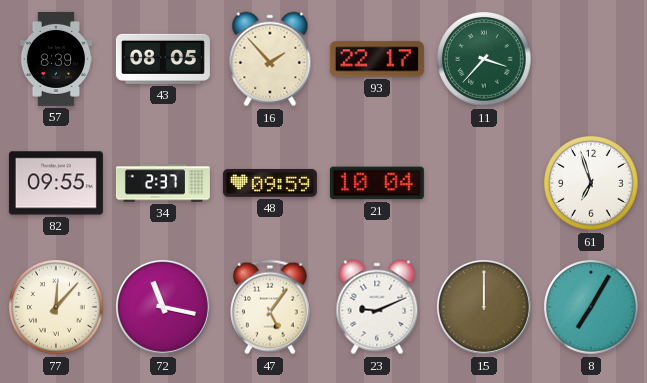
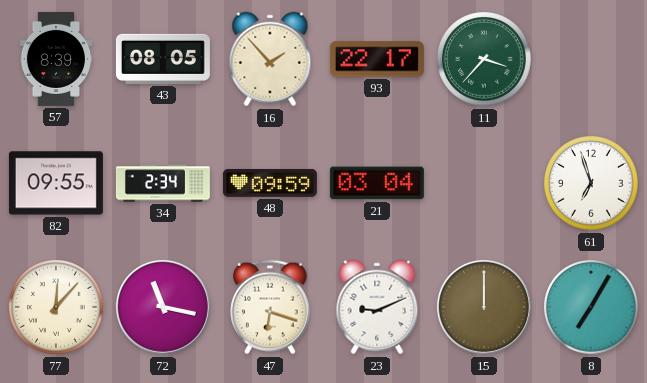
34: 2:37 -> 2:34 (163, 183)
21: 10:04 -> 03:04 (377, 183)
47: 5:06 -> 6:18 (271, 307)
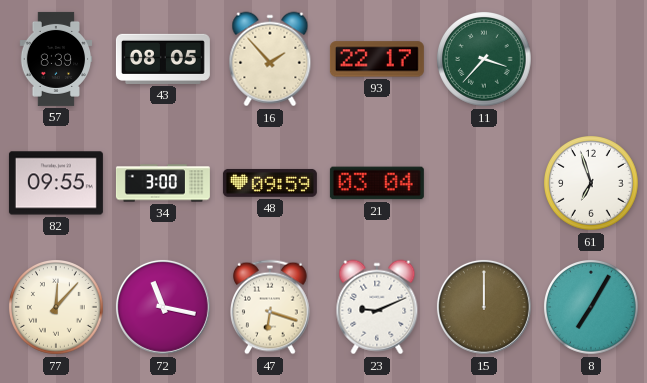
34: 2:34 -> 3:00 (163, 183)
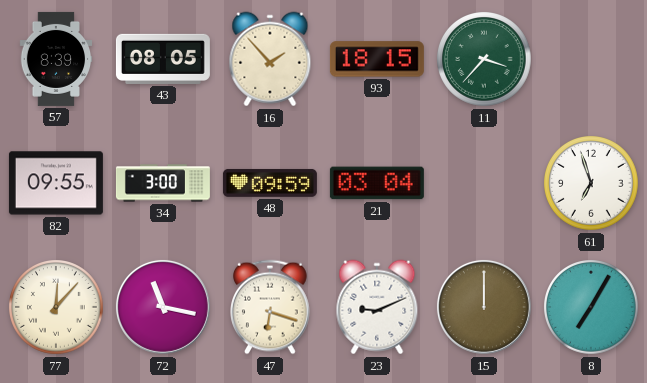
93: 22:17 -> 18:15 (377, 59)
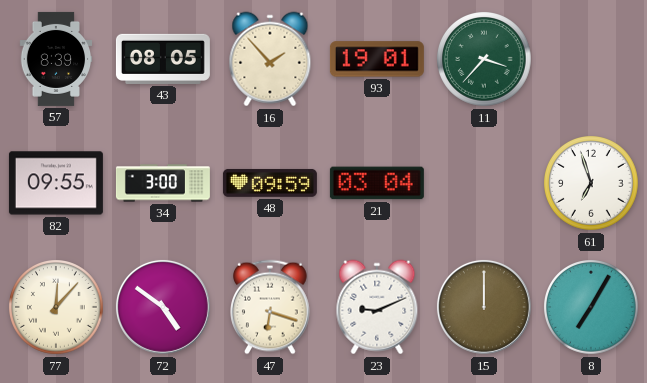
93: 18:15 -> 19:01 (377, 59)
72: 11:17 -> 4:51 (163, 307)
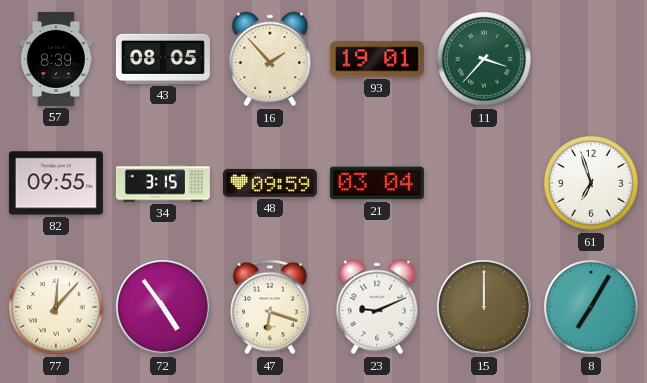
34: 3:00 -> 3:15 (163, 183)
72: 4:51 -> 4:54 (163, 307)
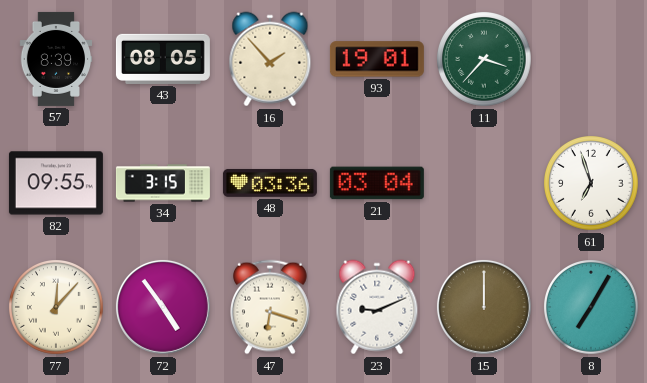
48: 09:59 -> 03:36 (270, 183)
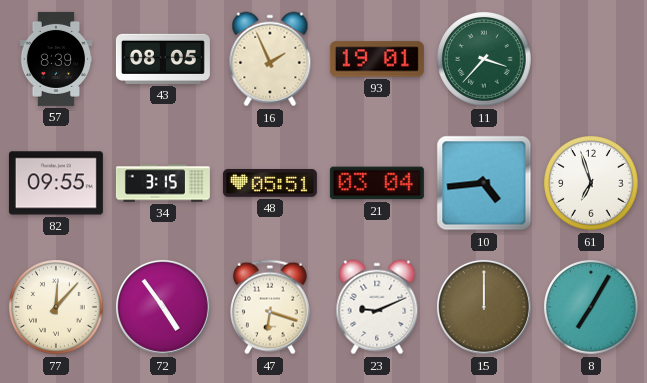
16: 1:53 -> 1:56 (270, 59)
48: 03:36 -> 05:51 (270, 183)
10: none -> 4:44 (484, 183)
